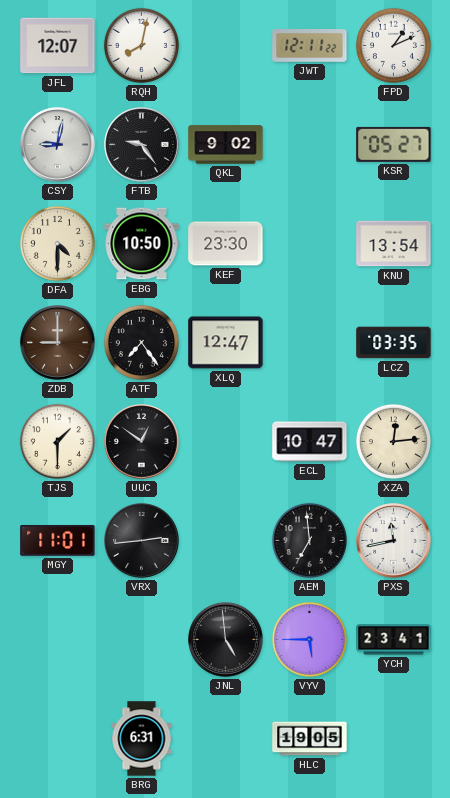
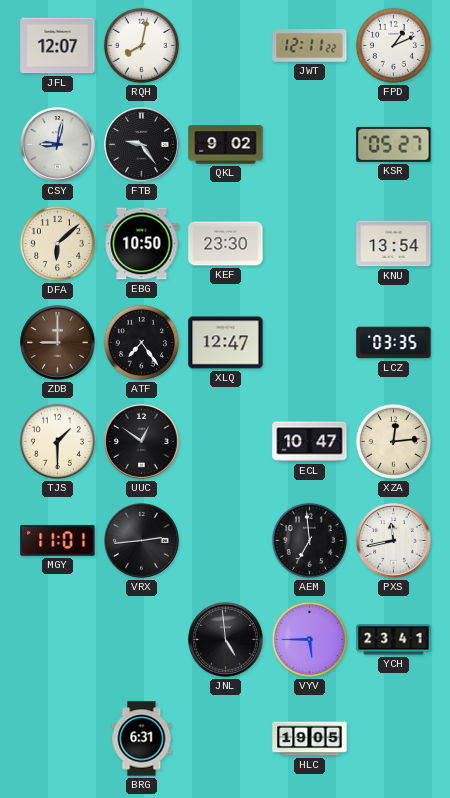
DFA: 4:30 -> 6:08 (57, 243)
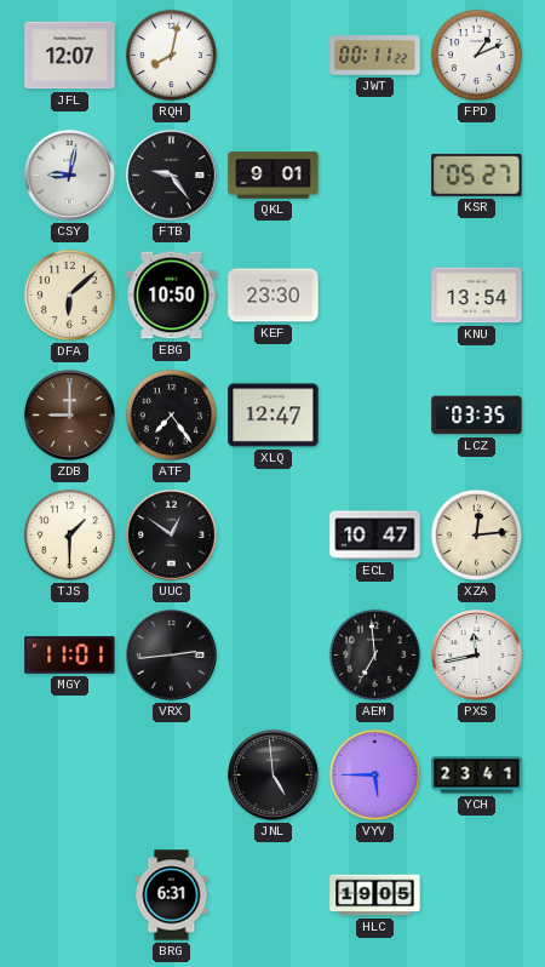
JWT: 12:11 -> 00:11 (375, 56)
QKL: 9:02 -> 9:01 (274, 176)
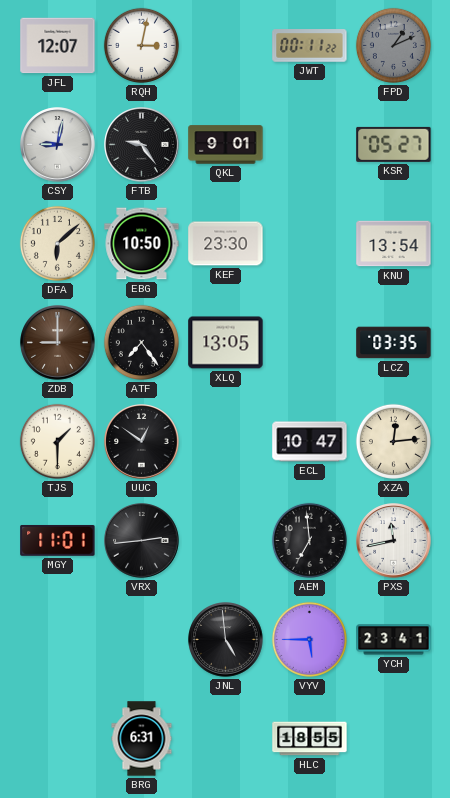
RQH: 8:02 -> 3:02 (141, 45)
FPD dial: white -> grey (393, 45)
XLQ: 12:47 -> 13:05 (226, 343)
HLC: 19:05 -> 18:55 (310, 739)
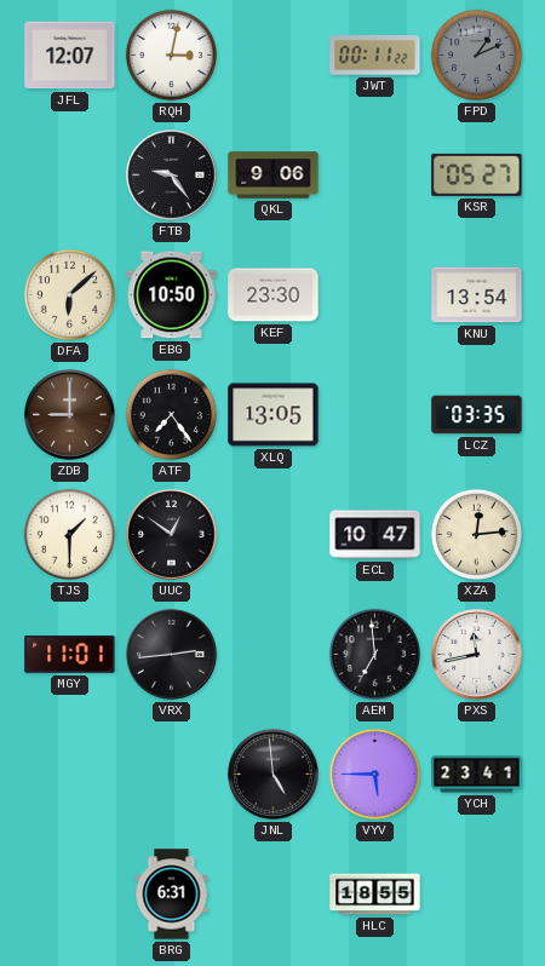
CSY: 9:02 -> none (58, 145)
QKL: 9:01 -> 9:06 (274, 176)
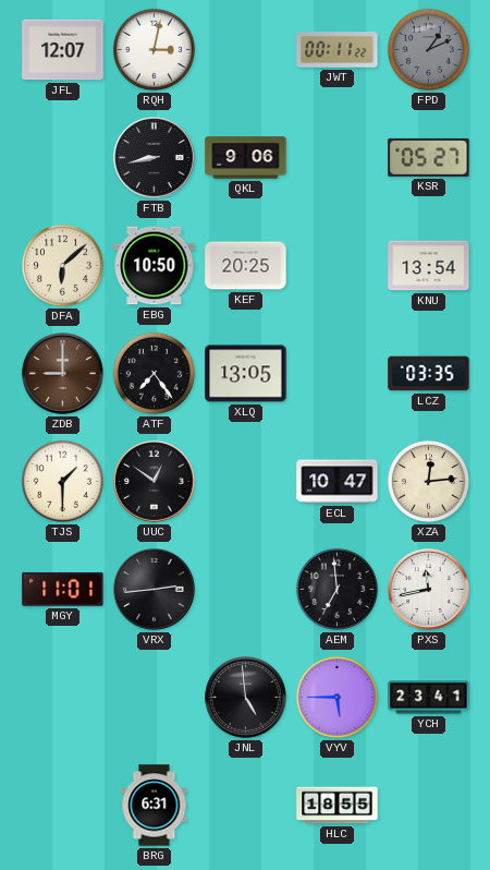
FTB: 9:24 -> 8:43 (155, 158)
KEF: 23:30 -> 20:25 (246, 266)
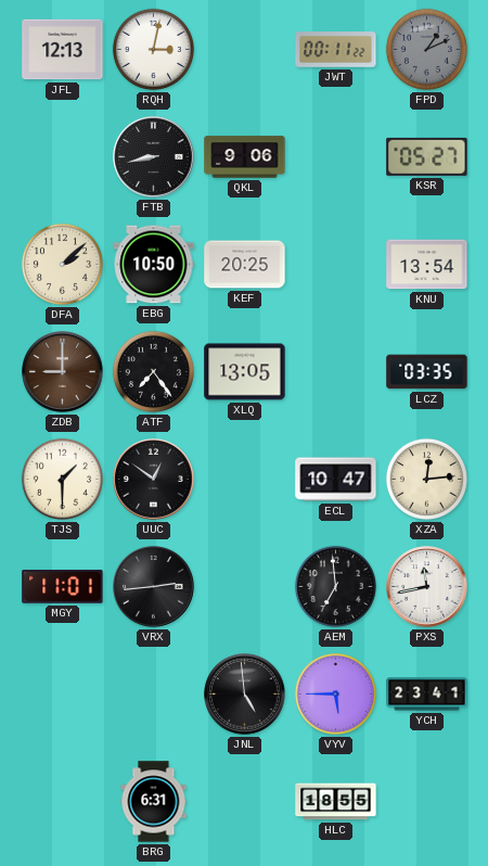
JFL: 12:07 -> 12:13 (63, 50)
DFA: 6:08 -> 2:08 (62, 264)
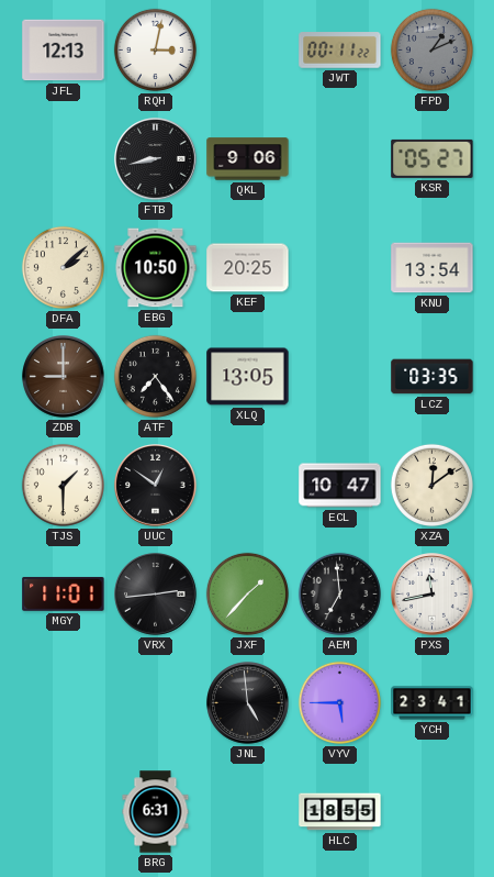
XZA: 12:14 -> 12:09 (431, 485)
JXF: none -> 1:37 (247, 593)
